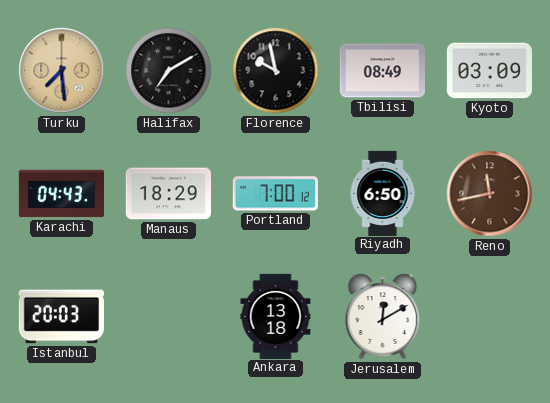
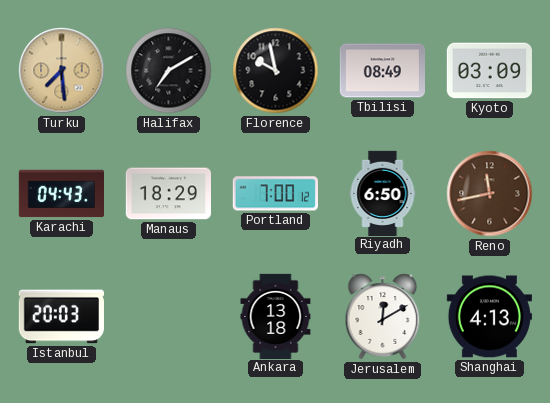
Shanghai: none -> 4:13 (489, 317)
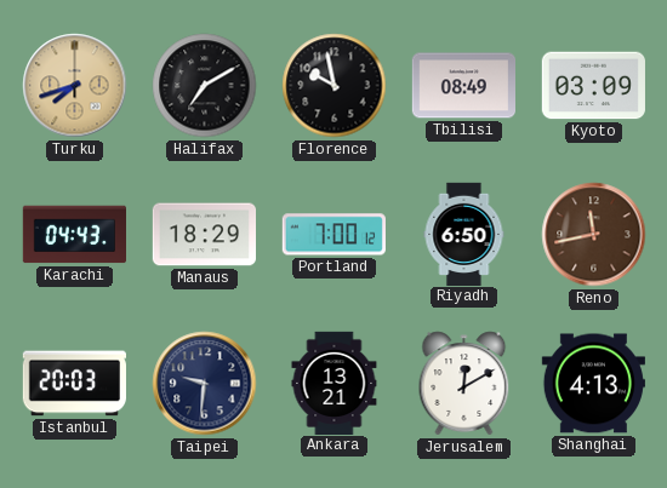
Turku: 7:29 -> 7:42 (75, 86)
Taipei: none -> 9:31 (205, 384)
Ankara: 13:18 -> 13:21 (335, 383)
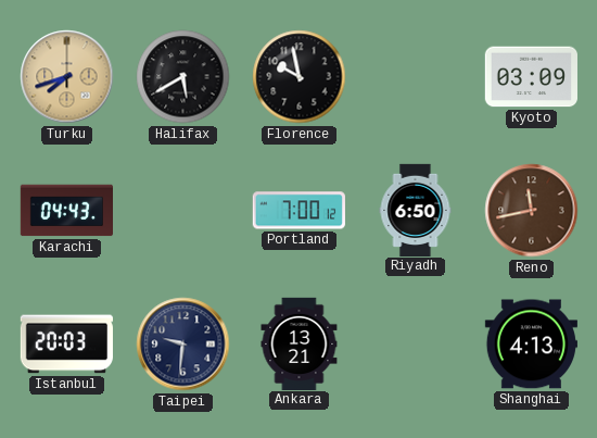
Halifax: 7:10 -> 5:40 (183, 77)
Tbilisi: 08:49 -> none (463, 86)
Manaus: 18:29 -> none (204, 235)
Jerusalem: 12:10 -> none (464, 384)
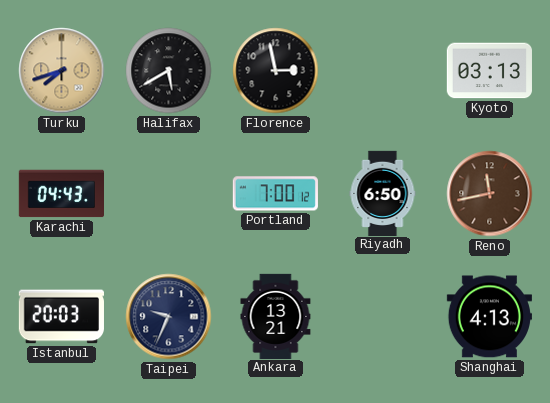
Florence: 9:58 -> 2:58 (276, 71)
Kyoto: 03:09 -> 03:13 (489, 71)
Taipei: 9:31 -> 9:34 (169, 317)
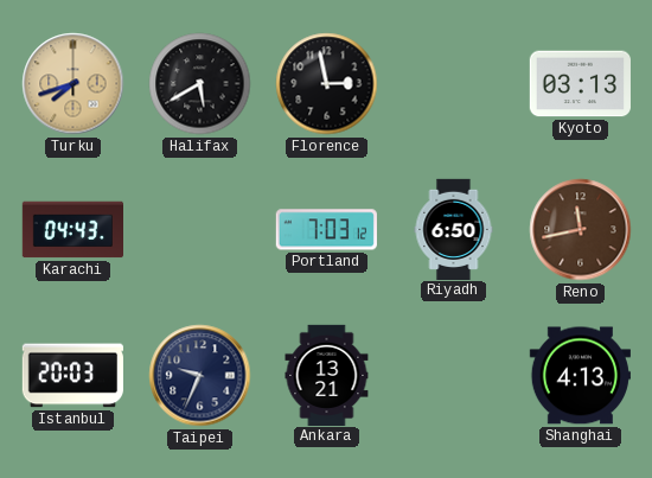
Portland: 7:00 -> 7:03 (326, 230)
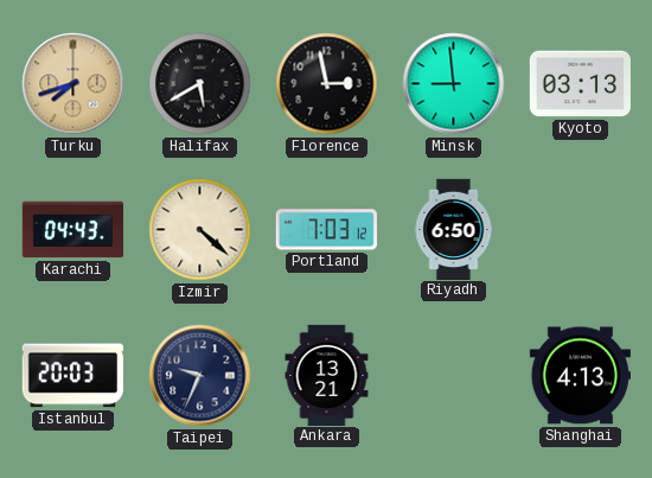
Minsk: none -> 8:59 (454, 84)
Izmir: none -> 4:22 (200, 230)
Reno: 11:43 -> none (581, 230)
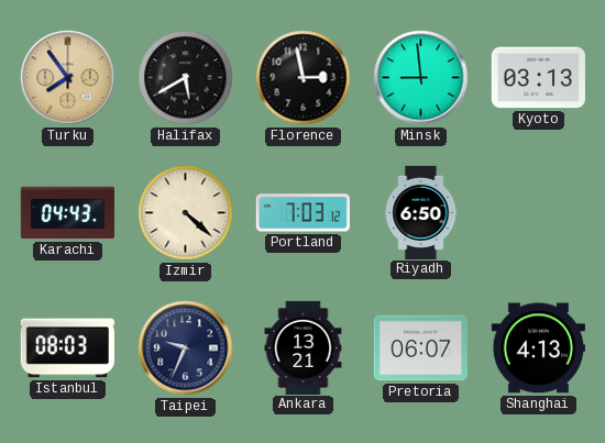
Turku: 7:42 -> 7:54 (68, 78)
Istanbul: 20:03 -> 08:03 (67, 348)
Pretoria: none -> 06:07 (420, 348)
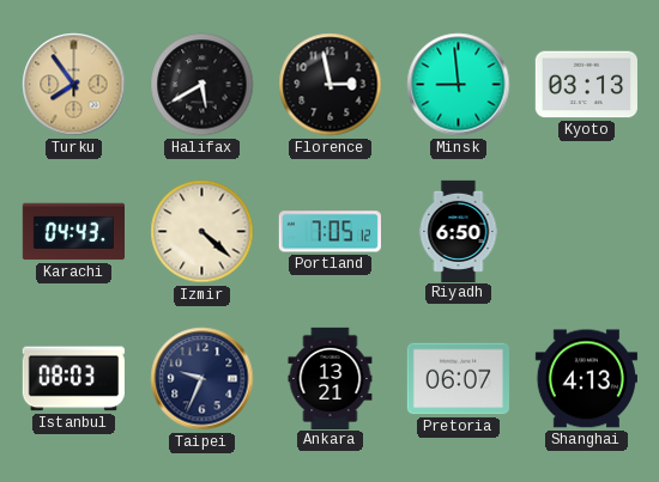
Portland: 7:03 -> 7:05 (329, 232)
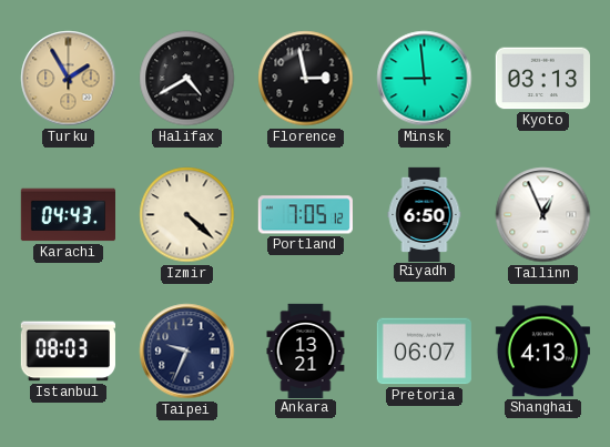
Turku: 7:54 -> 1:55 (69, 79)
Halifax: 5:40 -> 4:40 (187, 79)
Tallinn: none -> 12:56 (543, 215)
